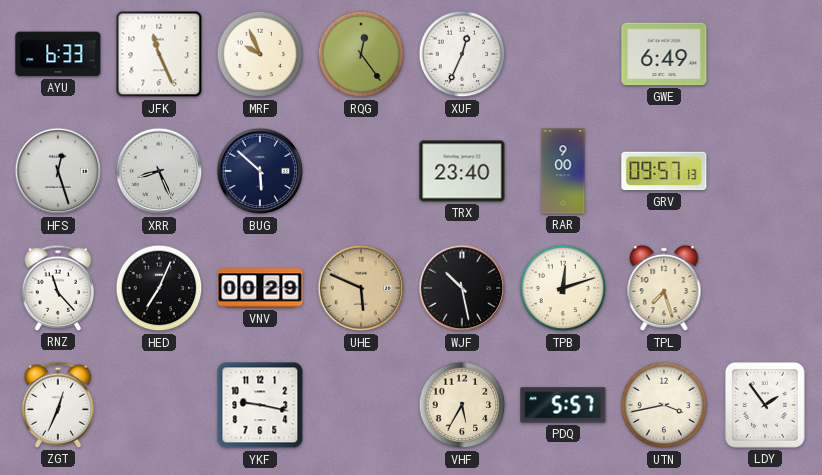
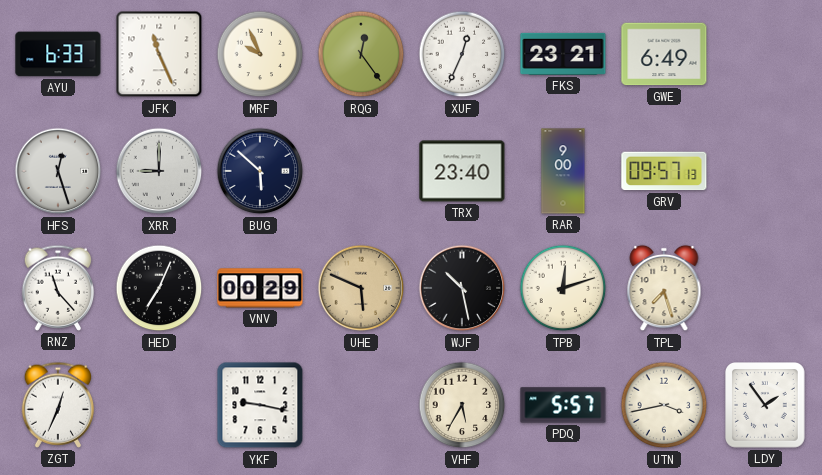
FKS: none -> 23:21 (563, 54)
XRR: 8:26 -> 9:00 (159, 171)
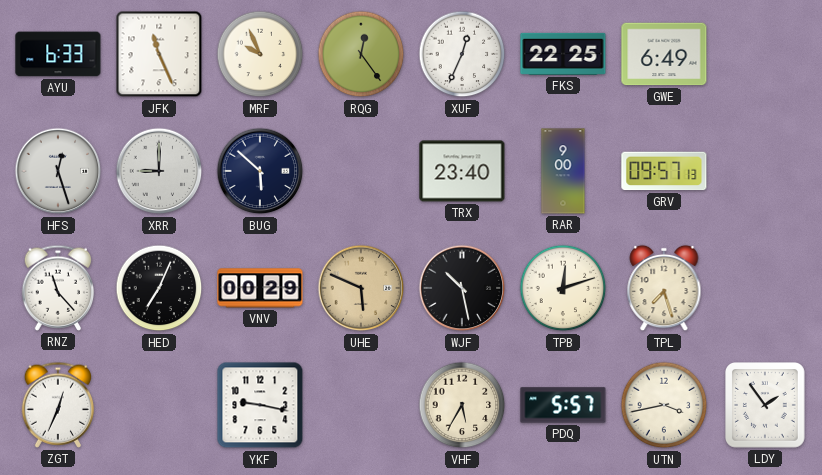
FKS: 23:21 -> 22:25 (563, 54)
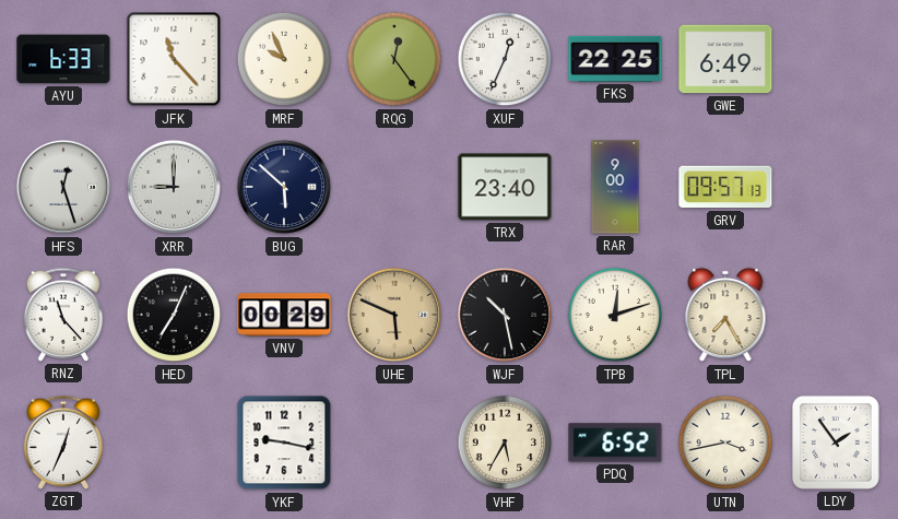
JFK: 11:26 -> 11:23 (174, 59)
TPL: 7:27 -> 7:25 (725, 315)
PDQ: 5:57 -> 6:52 (615, 443)
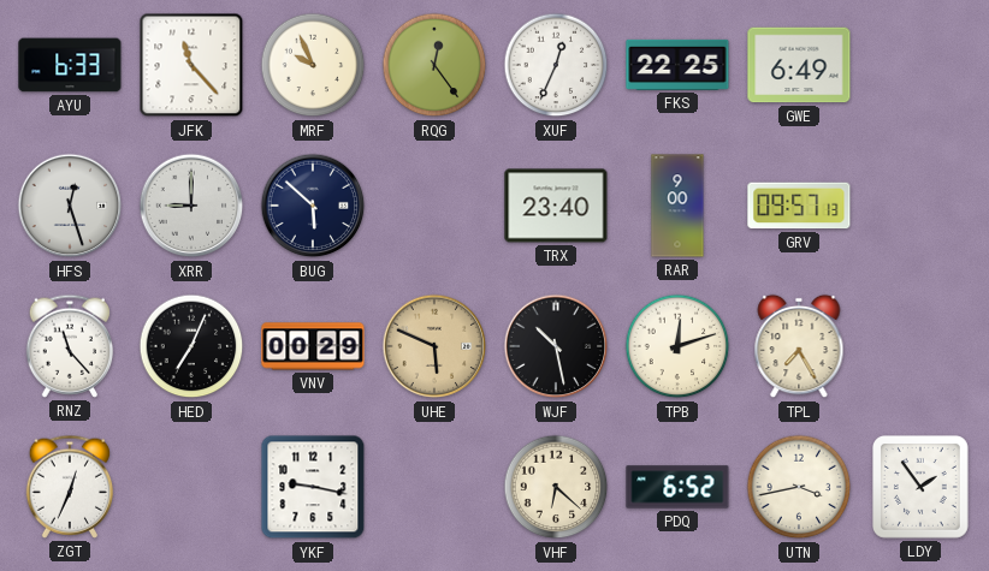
VHF: 5:35 -> 6:22 (556, 487)
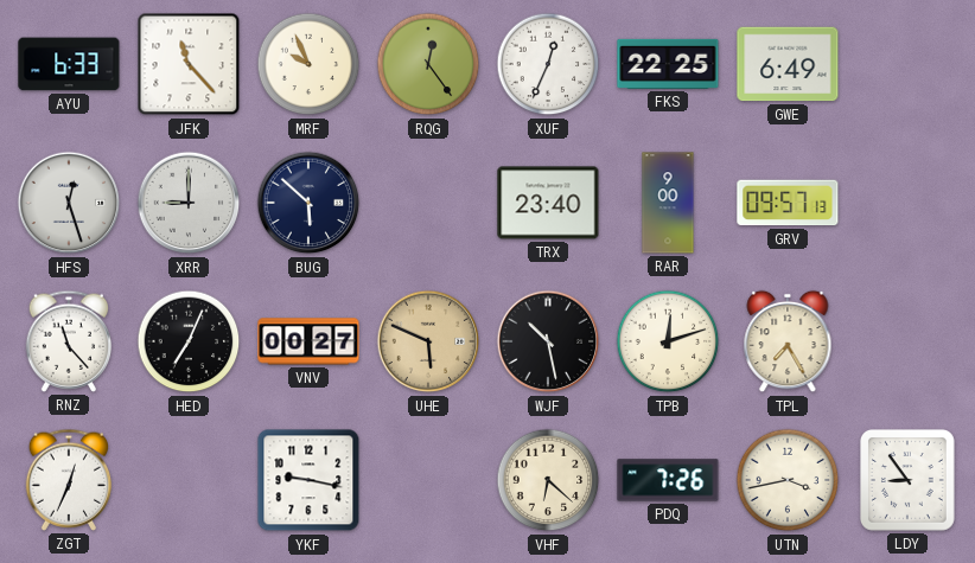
VNV: 00:29 -> 00:27 (308, 341)
PDQ: 6:52 -> 7:26 (668, 480)
LDY: 1:54 -> 8:54 (909, 481)
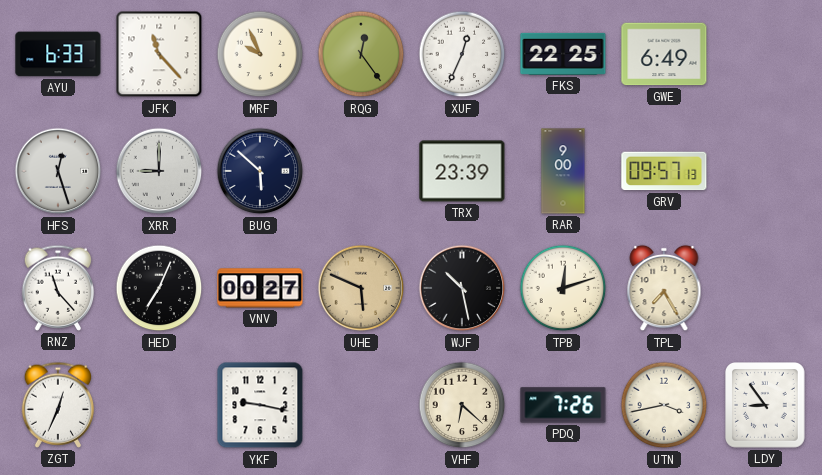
TRX: 23:40 -> 23:39 (462, 171)
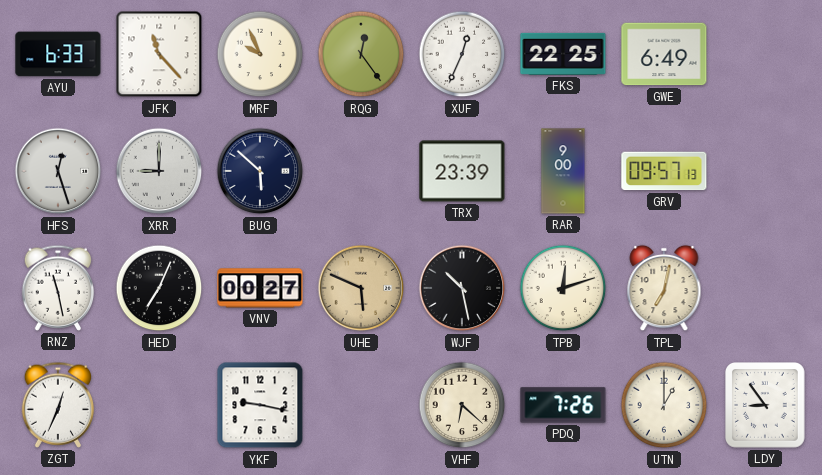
RNZ: 11:23 -> 11:28 (58, 288)
TPL: 7:25 -> 7:02 (664, 288)
UTN: 3:43 -> 1:00 (664, 405)
